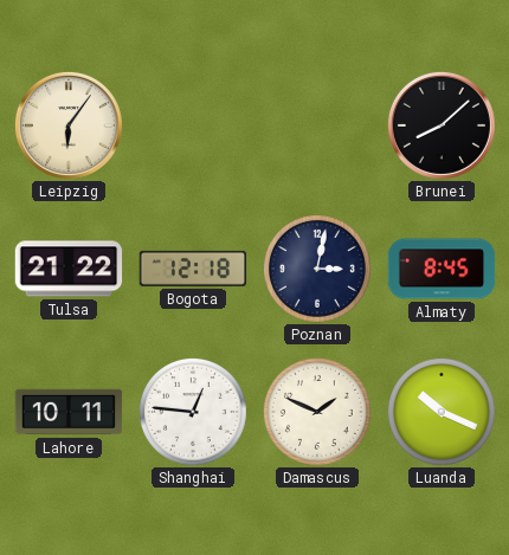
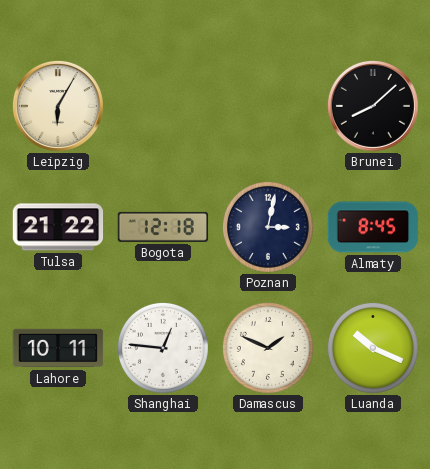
Leipzig: 6:06 -> 6:05 (58, 106)
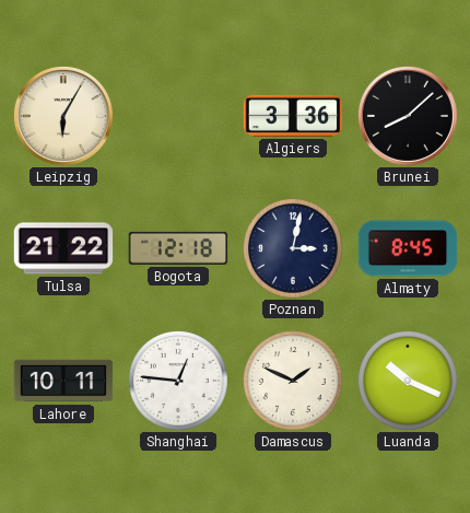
Algiers: none -> 3:36 (293, 116)
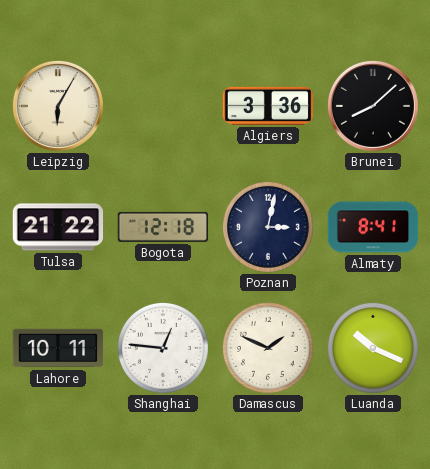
Almaty: 8:45 -> 8:41 (373, 227)
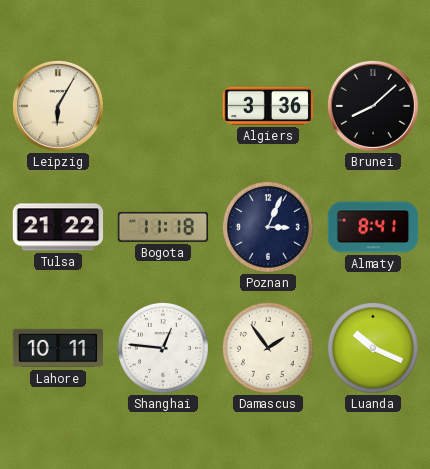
Bogota: 12:18 -> 11:18 (163, 227)
Poznan: 3:02 -> 3:04 (268, 227)
Damascus: 1:49 -> 1:54 (268, 348)
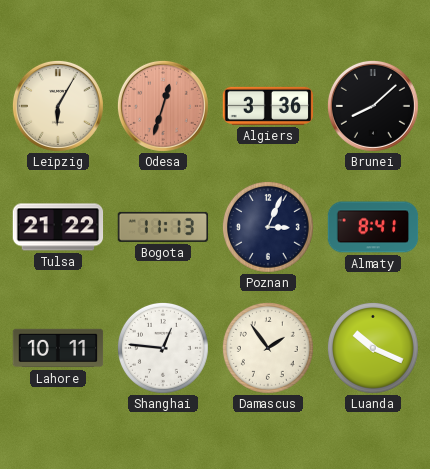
Odesa: none -> 12:33 (163, 106)
Bogota: 11:18 -> 11:13 (163, 227)
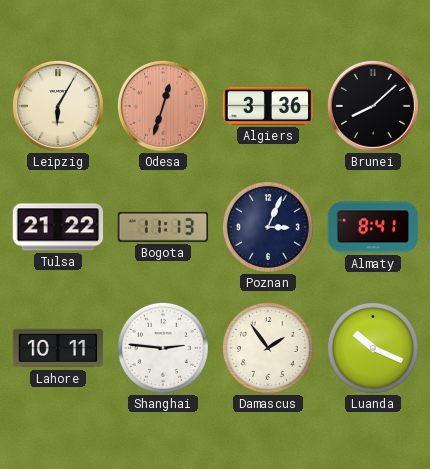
Shanghai: 12:46 -> 2:46 (163, 348)
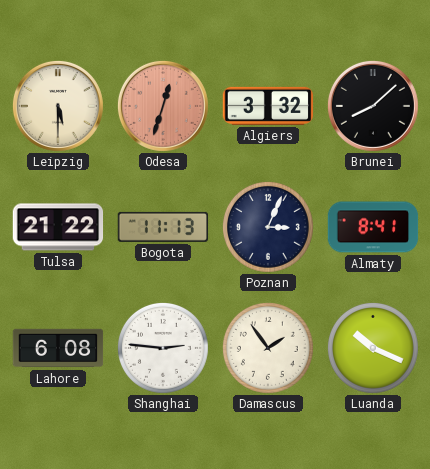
Leipzig: 6:05 -> 5:30 (58, 106)
Algiers: 3:36 -> 3:32 (268, 106)
Lahore: 10:11 -> 6:08 (58, 348)
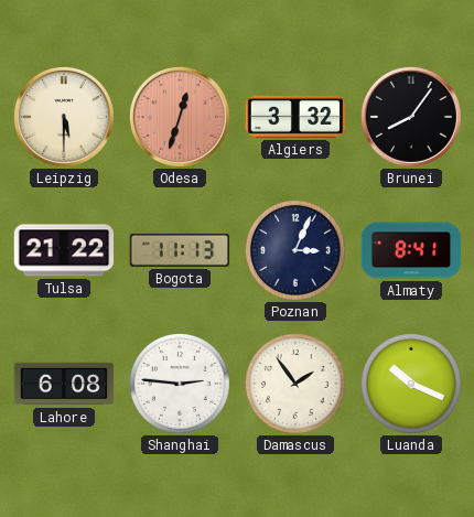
Brunei: 8:08 -> 8:06 (411, 117)
